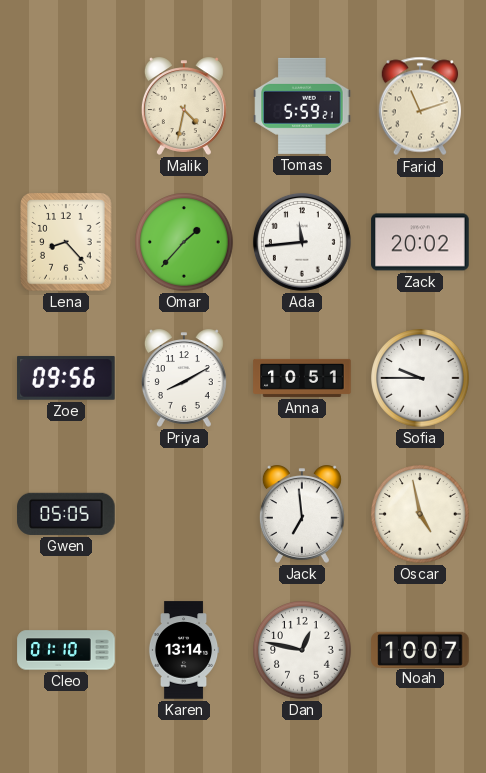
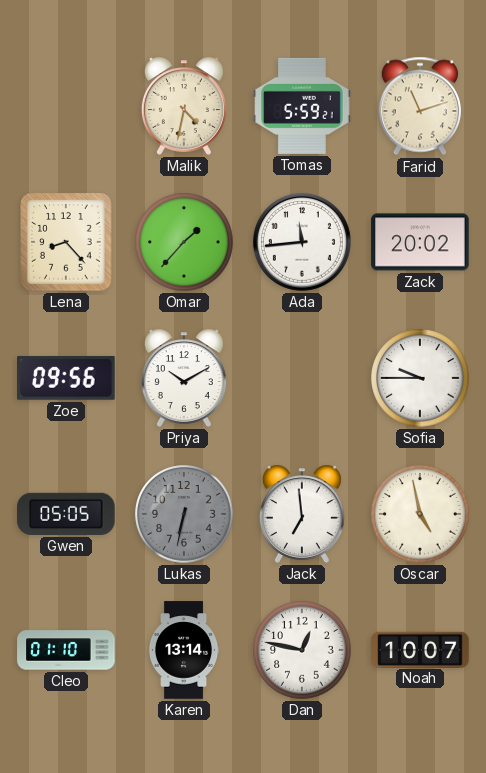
Priya: 8:10 -> 10:10 (184, 378)
Anna: 10:51 -> none (302, 378)
Lukas: none -> 6:32 (184, 514)
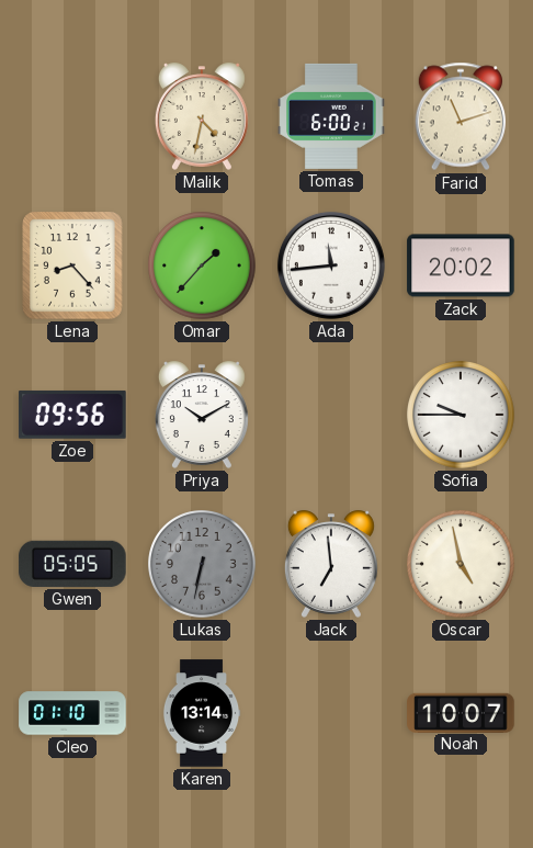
Tomas: 5:59 -> 6:00 (331, 116)
Dan: 12:47 -> none (302, 650)
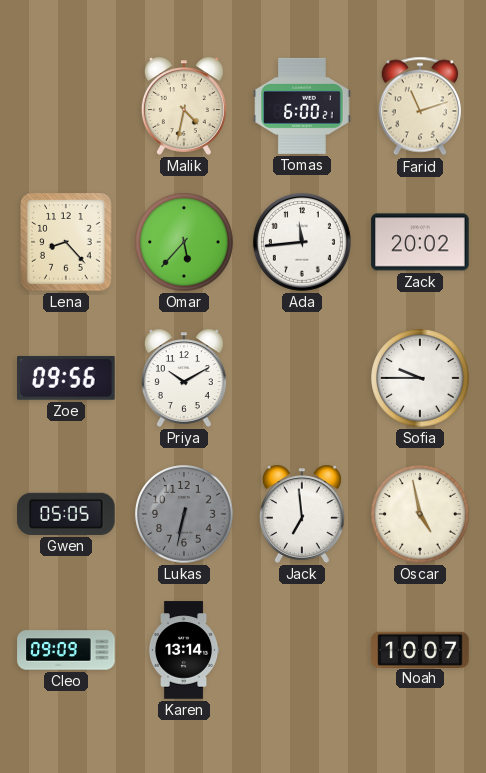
Omar: 1:37 -> 5:37 (184, 242)
Cleo: 01:10 -> 09:09 (66, 650)
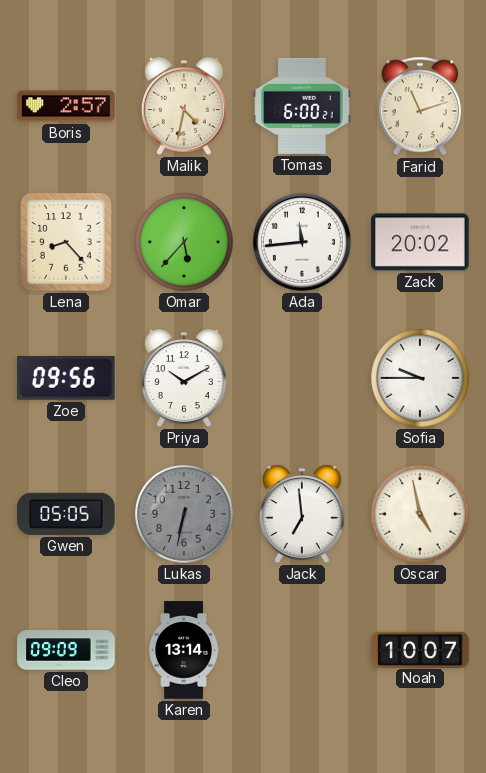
Boris: none -> 2:57 (66, 106)
